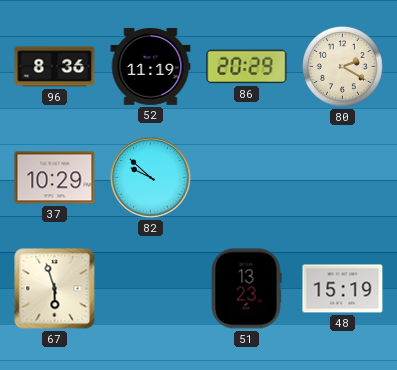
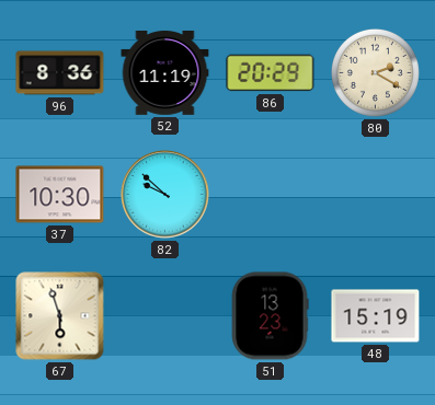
37: 10:29 -> 10:30 (60, 195)
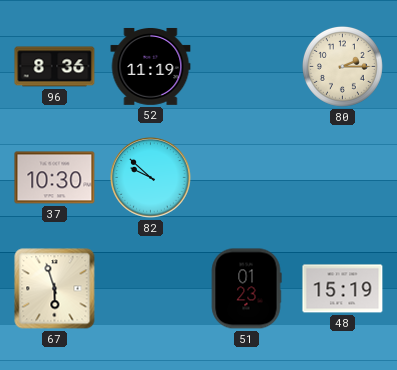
86: 20:29 -> none (271, 73)
80: 2:20 -> 2:15 (342, 66)
51: 13:23 -> 01:23 (246, 289)
